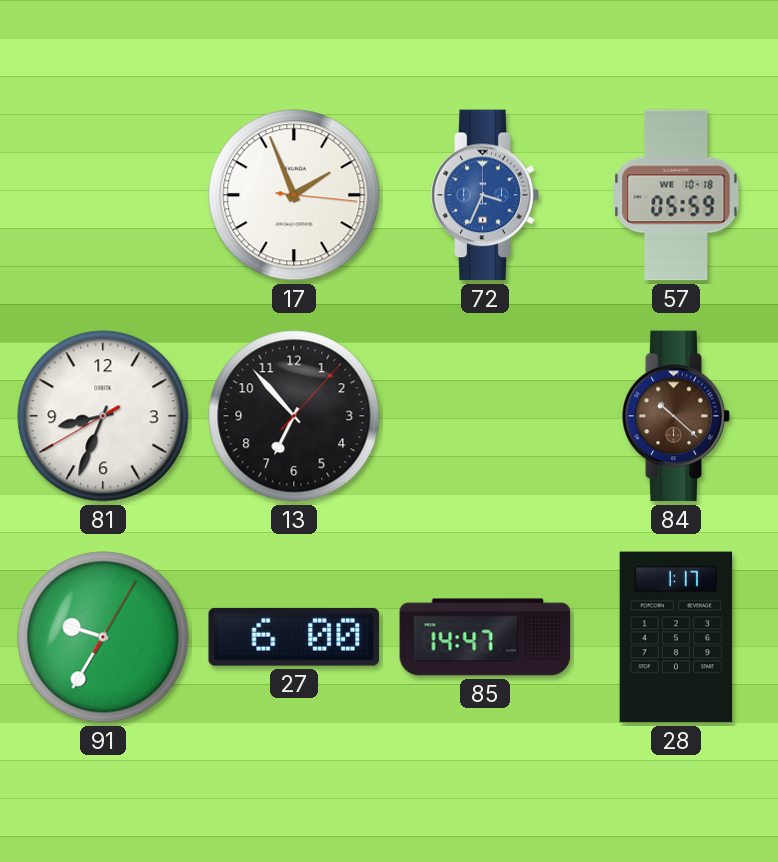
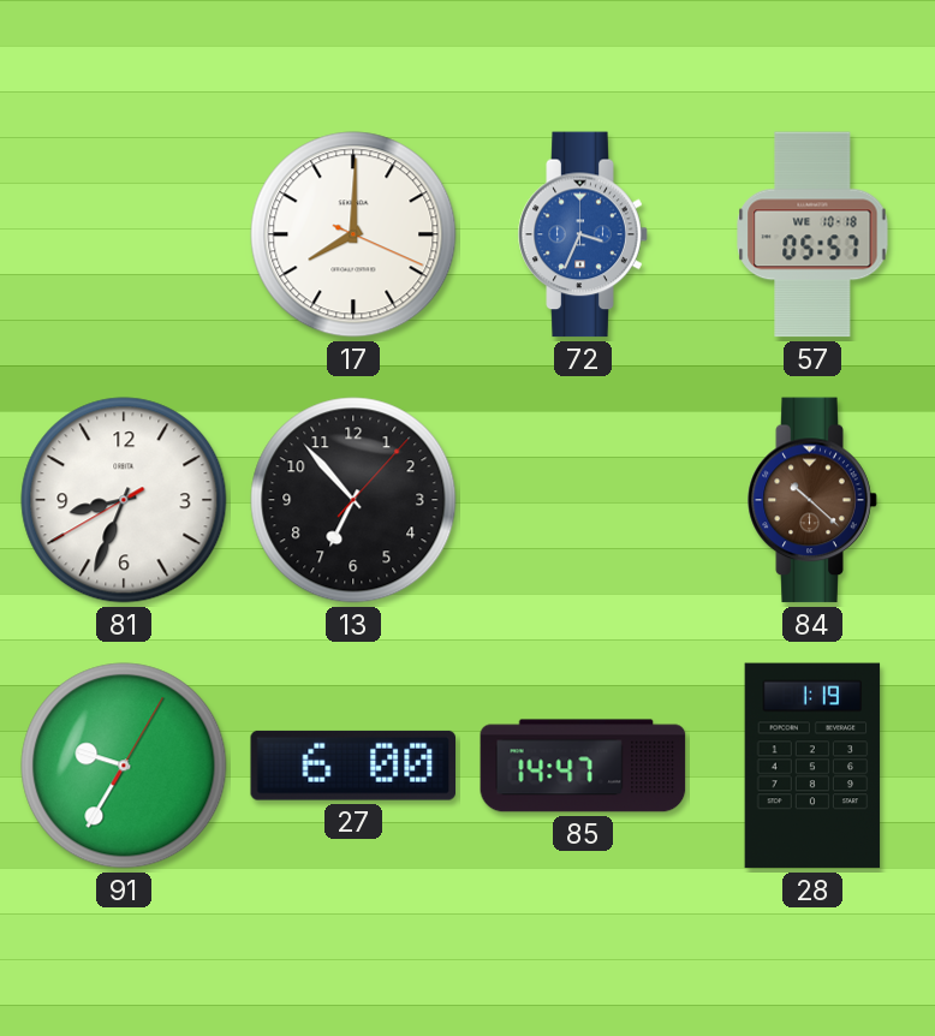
17: 1:56 -> 8:00 (353, 234)
57: 05:59 -> 05:57 (812, 234)
28: 1:17 -> 1:19 (812, 766)
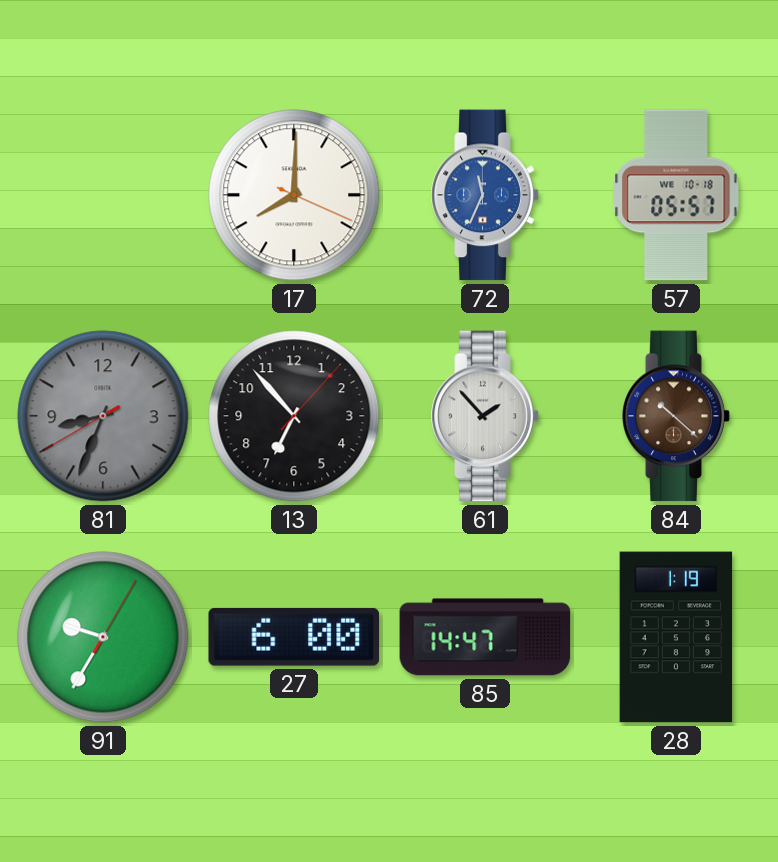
72: 3:34 -> 11:34 (485, 195)
81 dial: white -> grey (103, 416)
61: none -> 1:53 (485, 416)
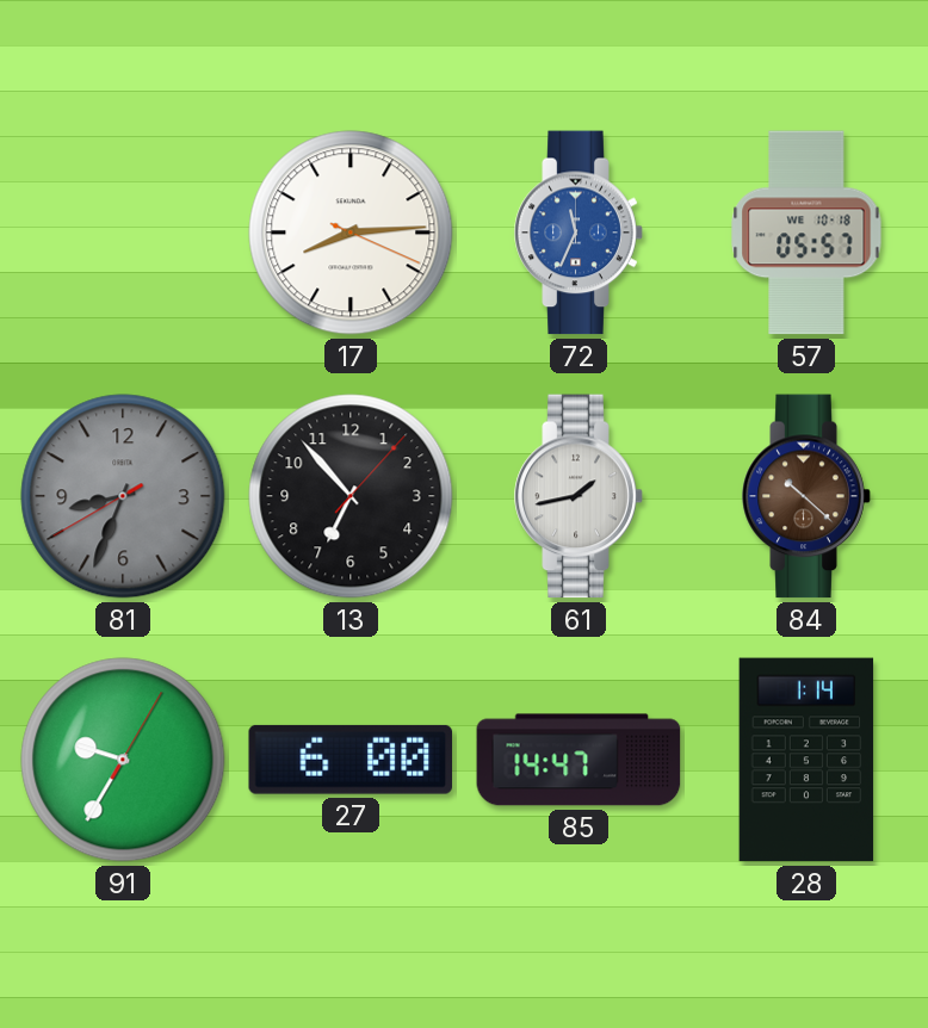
17: 8:00 -> 8:14 (351, 233)
61: 1:53 -> 1:43 (579, 496)
28: 1:19 -> 1:14 (806, 760)
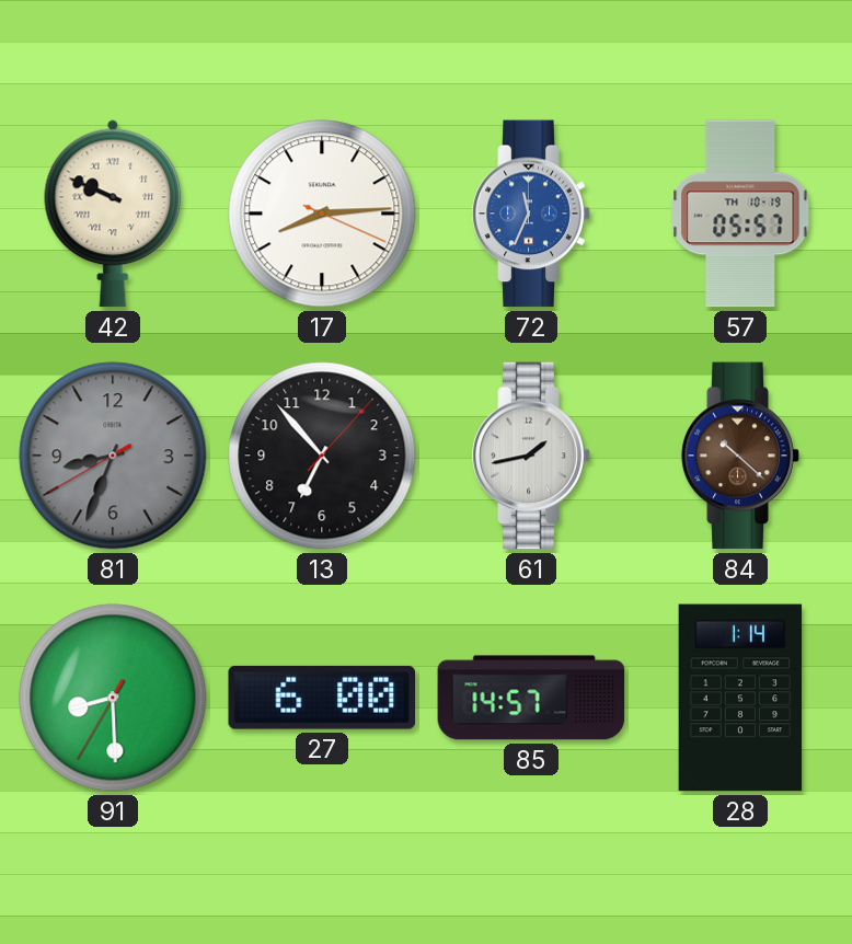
42: none -> 9:49 (113, 214)
57 date: WE 10-18 -> TH 10-19 (740, 214)
91: 9:35 -> 8:29 (113, 698)
85: 14:47 -> 14:57 (531, 698)
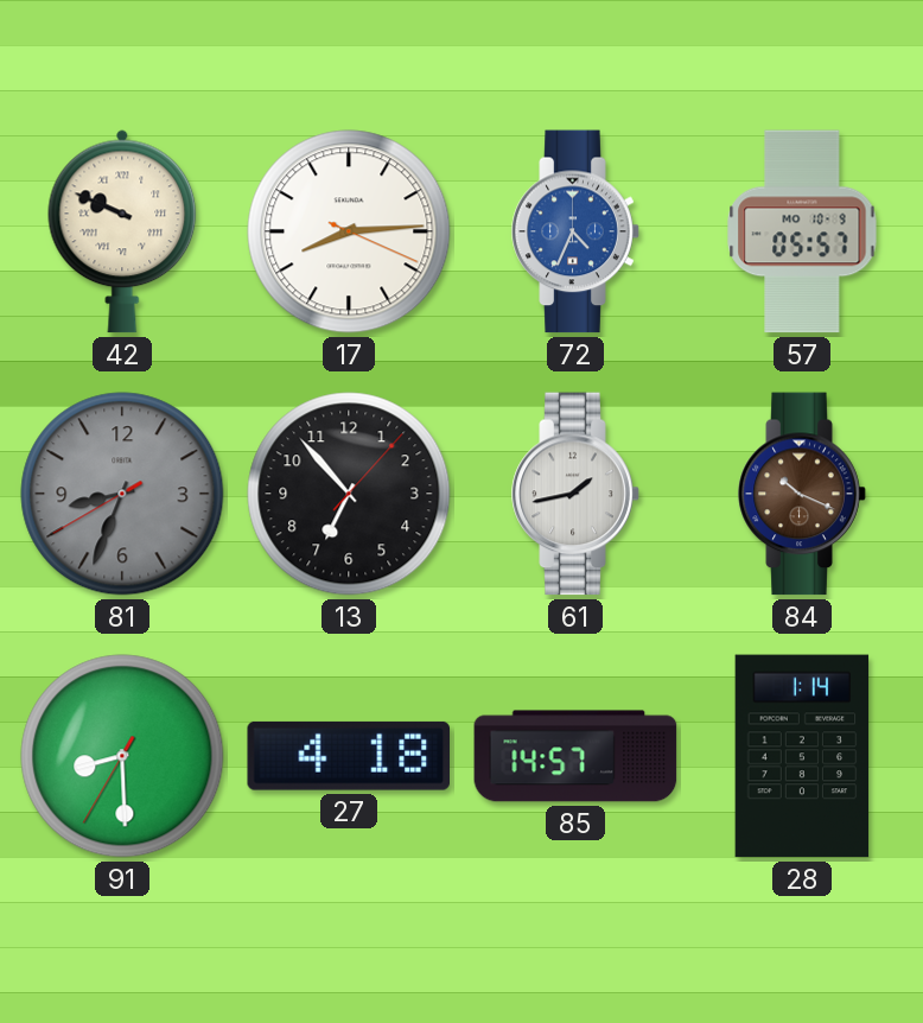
72: 11:34 -> 4:34 (575, 231)
57 date: TH 10-19 -> MO 10-9 (802, 231)
84: 10:22 -> 10:19 (802, 494)
27: 6:00 -> 4:18 (348, 756)
